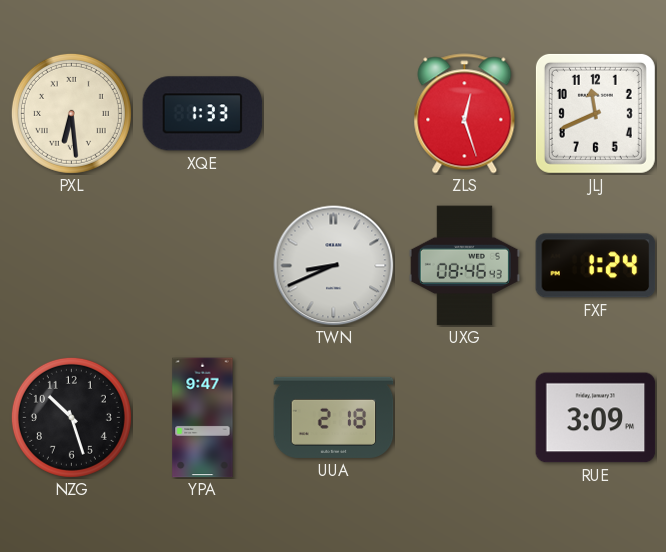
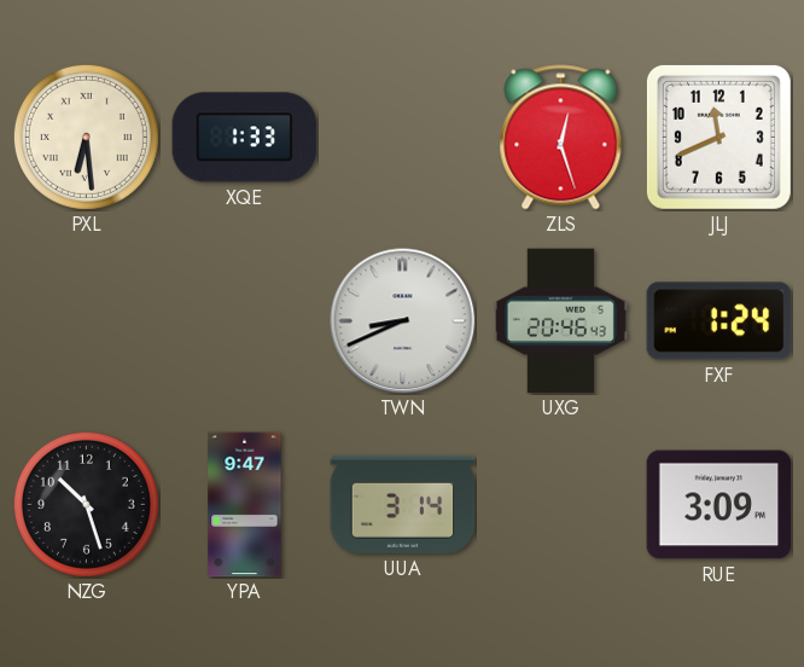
UXG: 08:46 -> 20:46 (560, 321)
UUA: 2:18 -> 3:14 (403, 504)
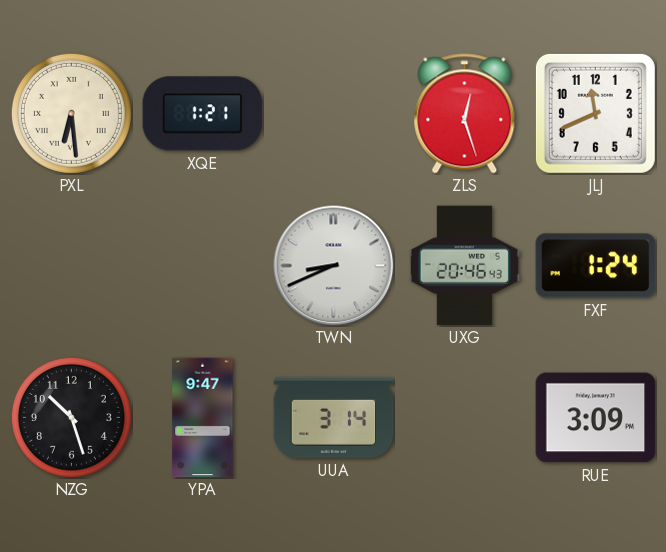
XQE: 1:33 -> 1:21 (203, 114)
